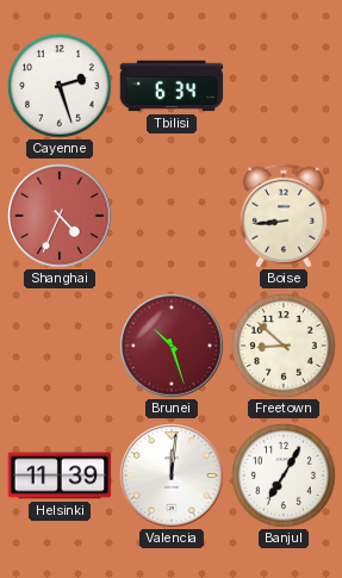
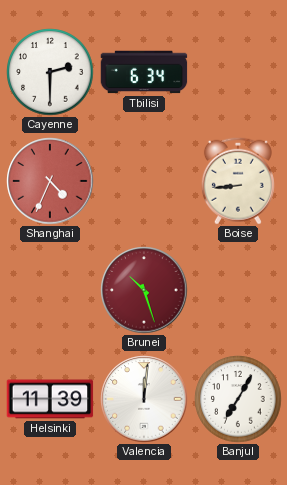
Cayenne: 2:27 -> 2:30 (50, 72)
Freetown: 8:52 -> none (284, 346)
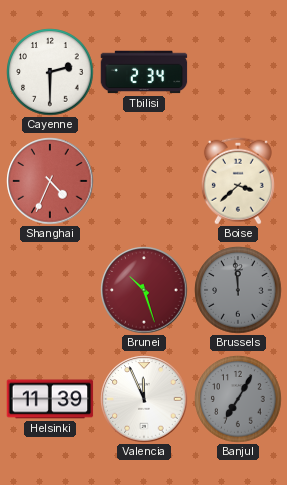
Tbilisi: 6:34 -> 2:34 (144, 72)
Boise: 8:44 -> 3:38 (238, 181)
Brussels: none -> 11:59 (238, 290)
Valencia: 12:01 -> 11:56 (144, 399)
Banjul dial: white -> grey (238, 399)
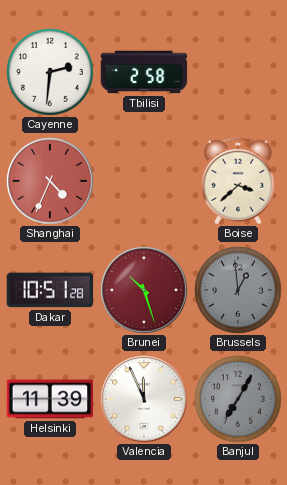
Cayenne: 2:30 -> 2:31 (50, 72)
Tbilisi: 2:34 -> 2:58 (144, 72)
Dakar: none -> 10:51 (50, 290)
Brussels: 11:59 -> 12:59 (238, 290)
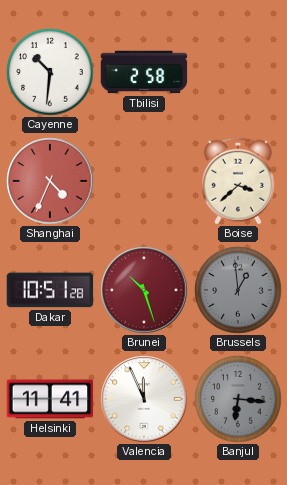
Cayenne: 2:31 -> 10:31 (50, 72)
Helsinki: 11:39 -> 11:41 (50, 399)
Banjul: 7:05 -> 6:16 (238, 399)
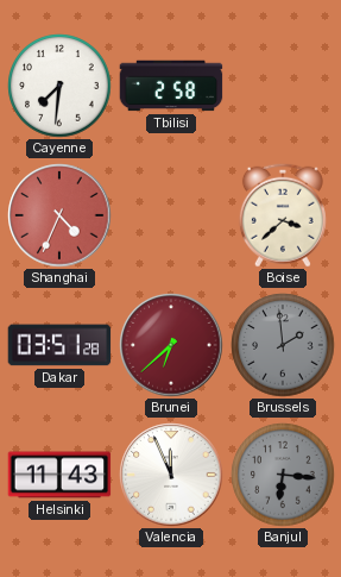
Cayenne: 10:31 -> 7:31 (59, 86)
Dakar: 10:51 -> 03:51 (59, 345)
Brunei: 10:27 -> 6:38 (171, 345)
Brussels: 12:59 -> 1:59 (283, 345)
Helsinki: 11:41 -> 11:43 (59, 475)
